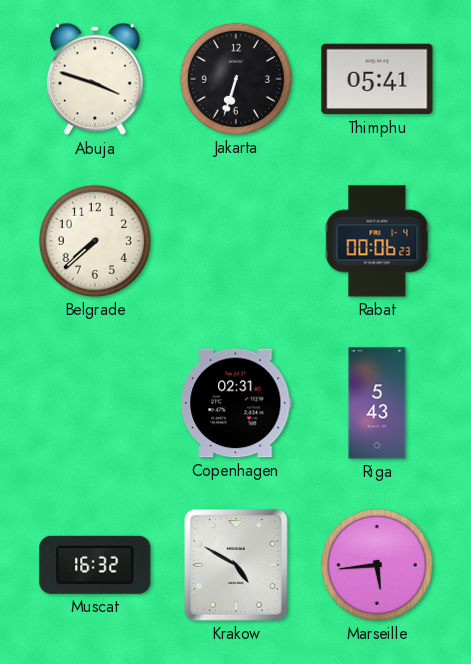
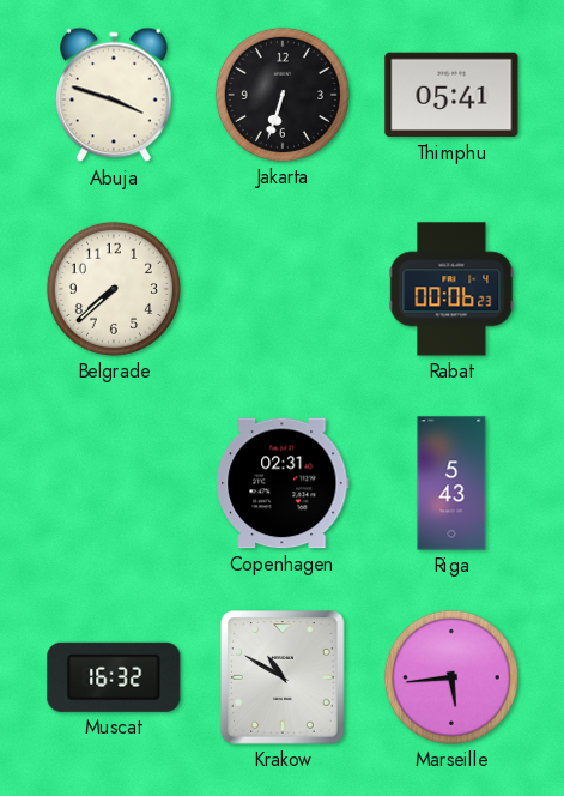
Krakow: 4:50 -> 10:50 (283, 677)
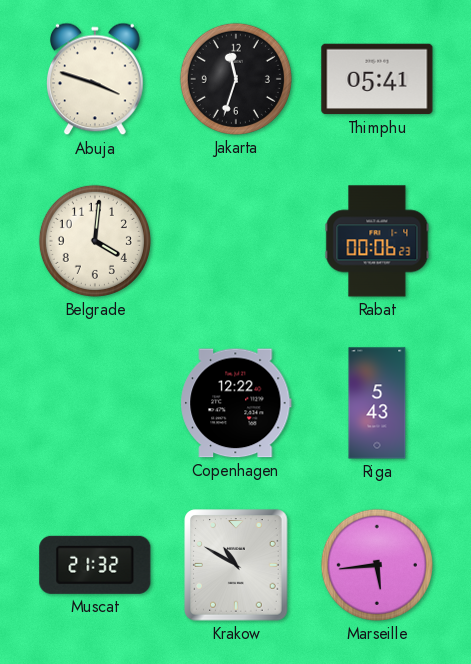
Jakarta: 6:33 -> 11:33 (236, 79)
Belgrade: 7:38 -> 4:01 (95, 241)
Copenhagen: 02:31 -> 12:22 (236, 403)
Muscat: 16:32 -> 21:32 (95, 565)
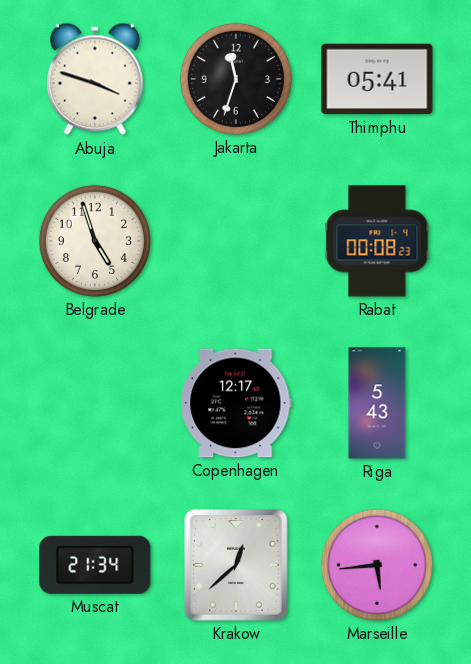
Belgrade: 4:01 -> 4:57 (95, 241)
Rabat: 00:06 -> 00:08 (377, 241)
Copenhagen: 12:22 -> 12:17 (236, 403)
Muscat: 21:32 -> 21:34 (95, 565)
Krakow: 10:50 -> 12:38 (236, 565)
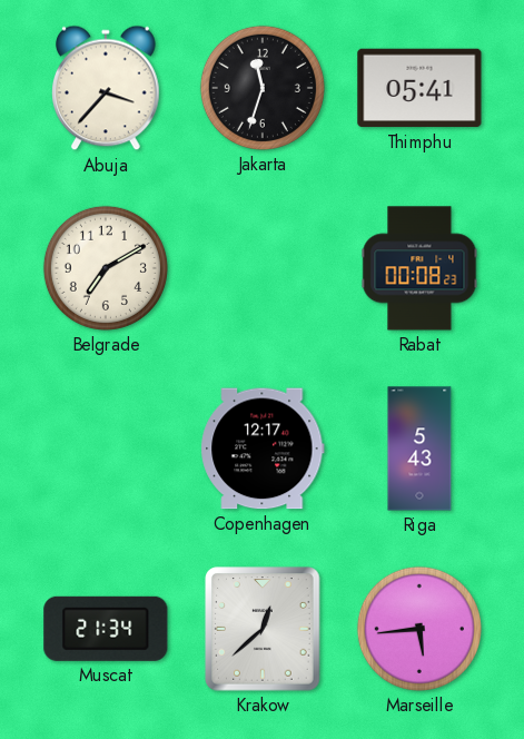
Abuja: 3:48 -> 3:37 (107, 88)
Belgrade: 4:57 -> 7:10 (106, 268)
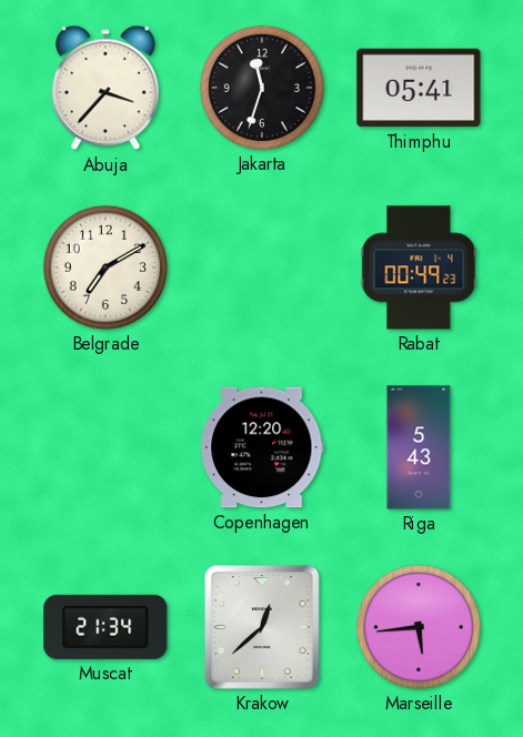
Rabat: 00:08 -> 00:49 (419, 267)
Copenhagen: 12:17 -> 12:20 (262, 447)
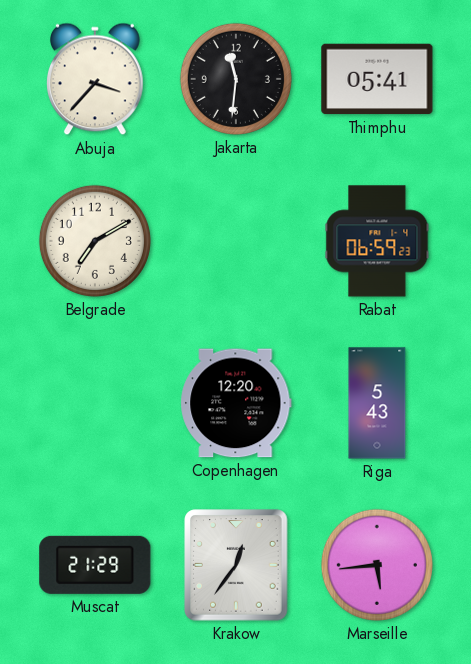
Jakarta: 11:33 -> 11:31 (236, 79)
Rabat: 00:49 -> 06:59 (377, 241)
Muscat: 21:34 -> 21:29 (95, 565)
Krakow: 12:38 -> 12:36 (236, 565)
